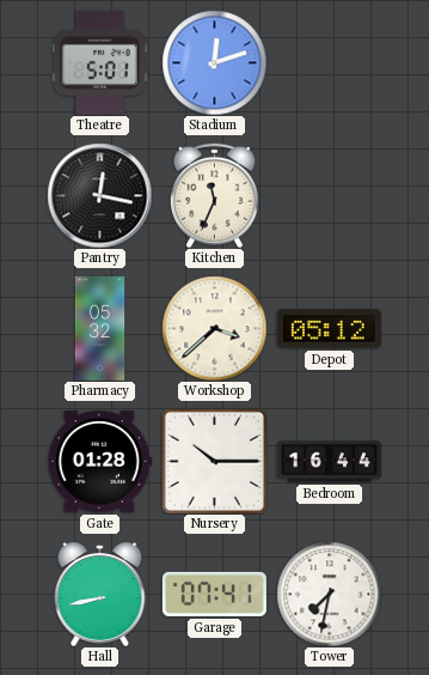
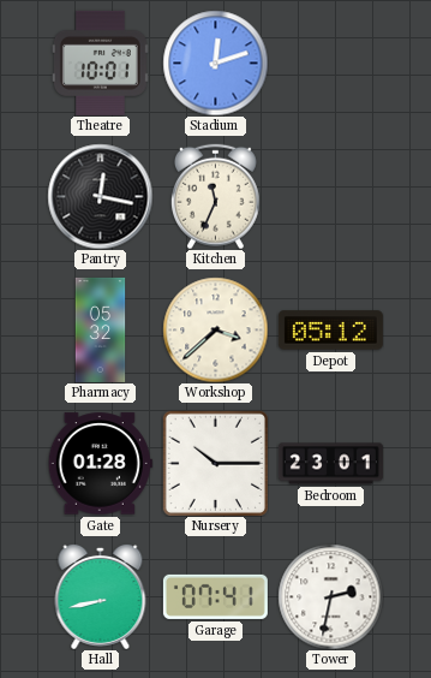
Theatre: 5:01 -> 10:01 (100, 63)
Bedroom: 16:44 -> 23:01 (330, 464)
Tower: 7:32 -> 2:32 (330, 596)
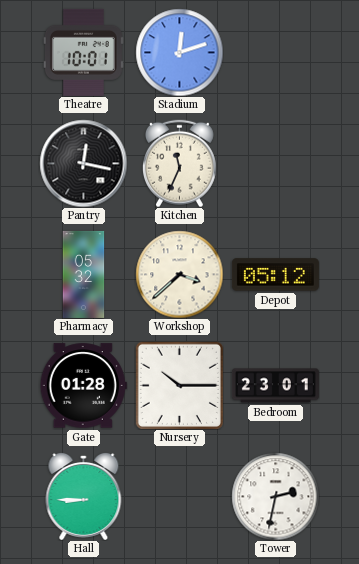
Hall: 8:43 -> 8:45 (84, 496)
Garage: 07:41 -> none (215, 596)
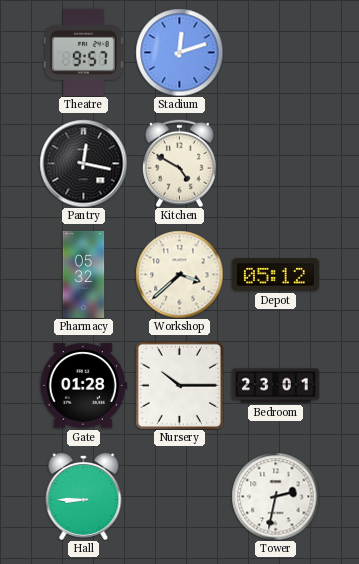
Theatre: 10:01 -> 9:57 (83, 52)
Kitchen: 11:34 -> 4:50 (179, 163)
